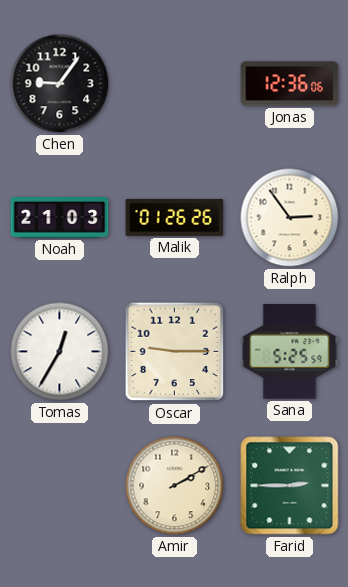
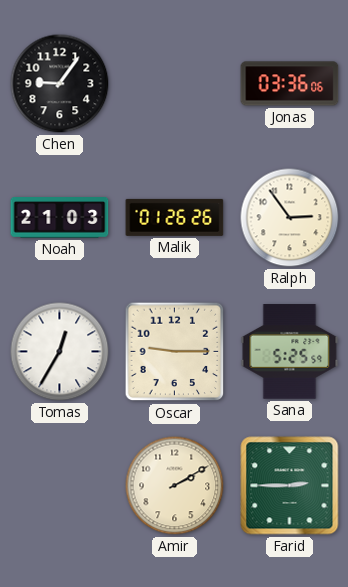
Jonas: 12:36 -> 03:36 (290, 84)
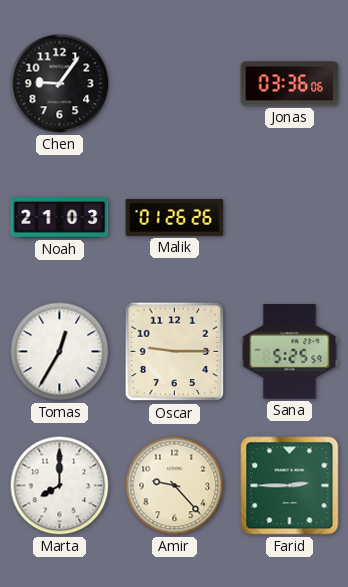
Ralph: 2:54 -> none (290, 218)
Marta: none -> 8:00 (60, 486)
Amir: 2:10 -> 9:23 (175, 486)
